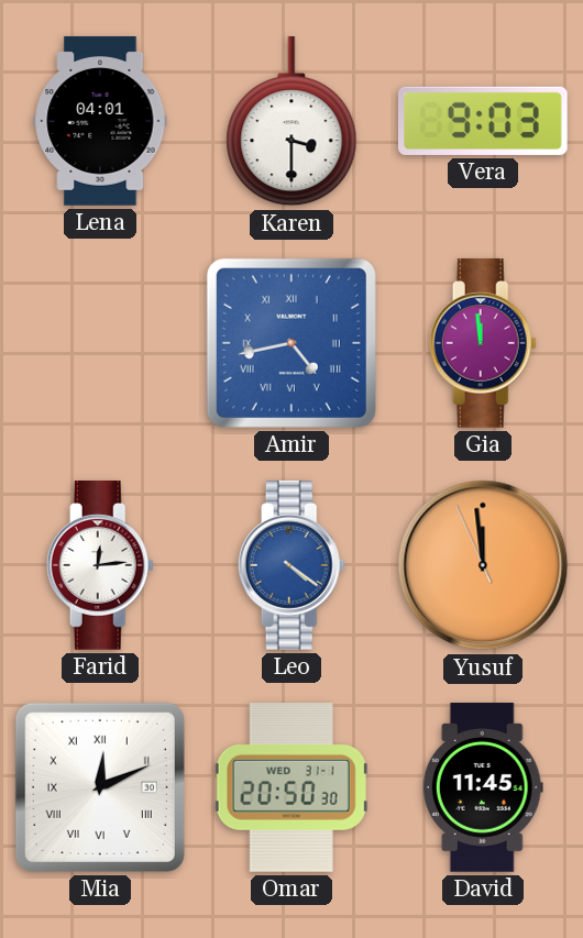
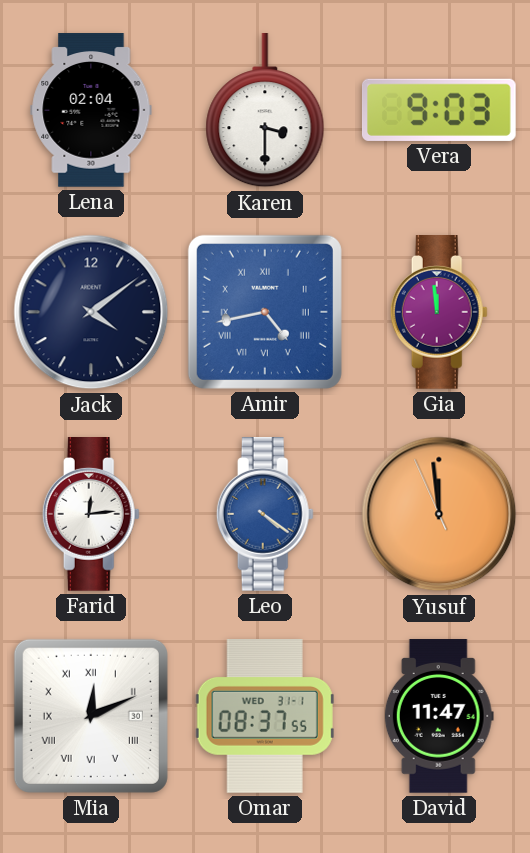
Lena: 04:01 -> 02:04 (91, 110)
Jack: none -> 4:09 (91, 312)
Omar: 20:50 -> 08:37 (265, 717)
David: 11:45 -> 11:47 (439, 716)
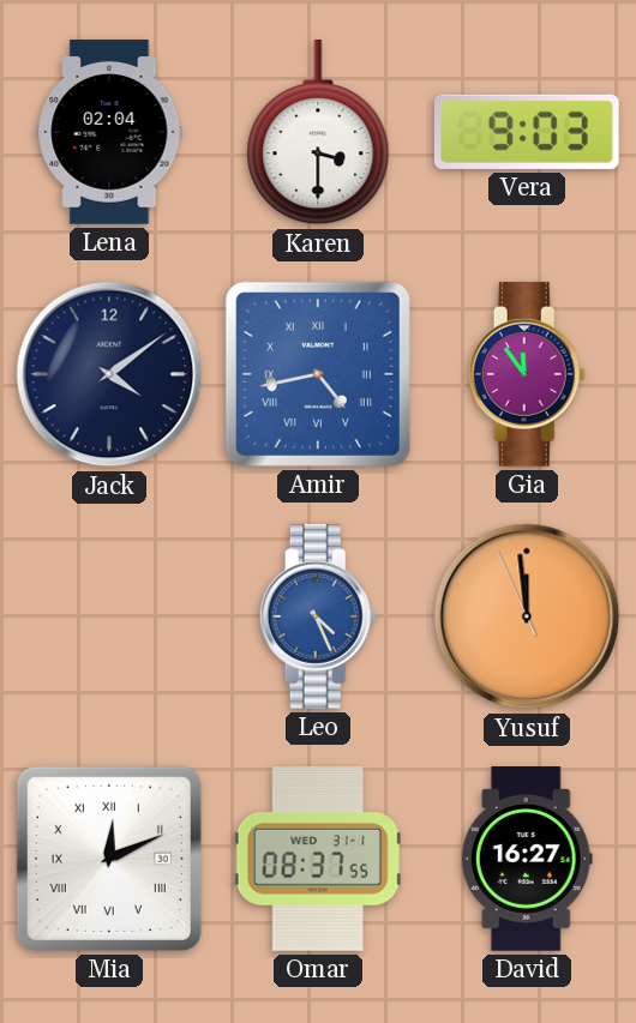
Gia: 11:59 -> 11:54 (527, 374)
Farid: 12:14 -> none (91, 514)
Leo: 4:21 -> 4:26 (318, 616)
David: 11:47 -> 16:27 (527, 859)
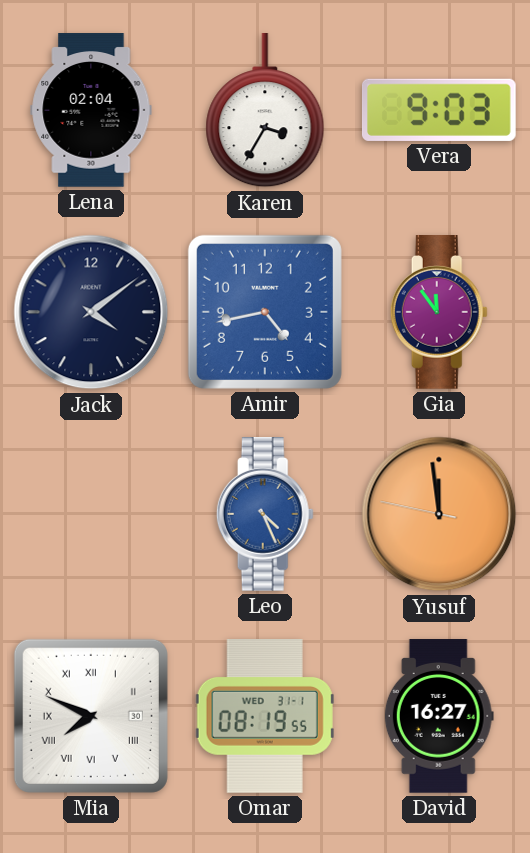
Karen: 3:30 -> 3:35 (265, 111)
Amir numerals: Roman -> Arabic (265, 312)
Yusuf: 11:58:56 -> 11:58:47 (439, 514)
Mia: 12:11 -> 7:49 (91, 716)
Omar: 08:37 -> 08:19 (265, 717)
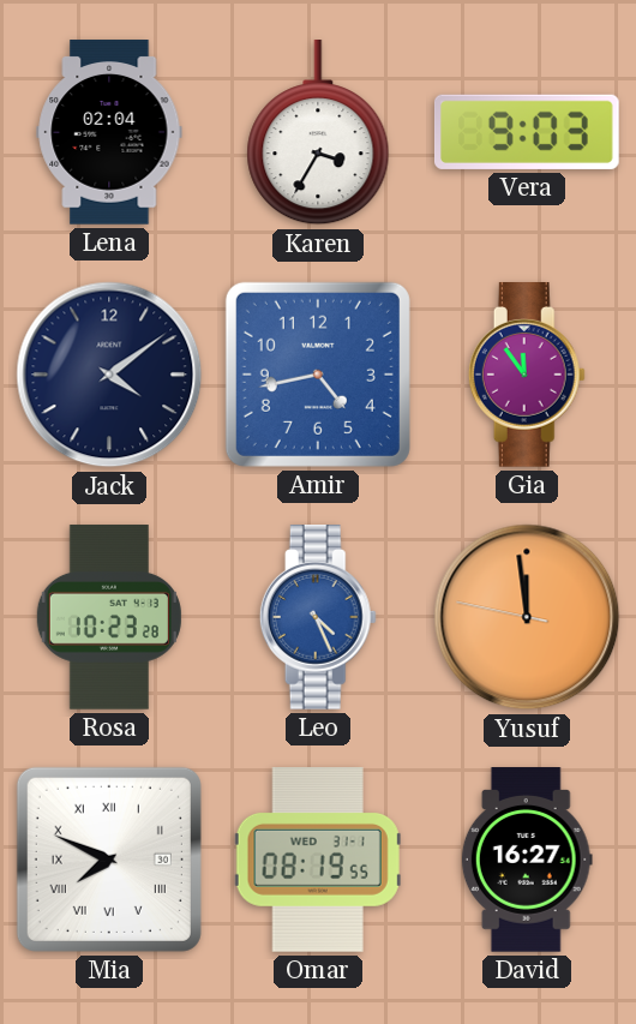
Rosa: none -> 10:23 (109, 617)
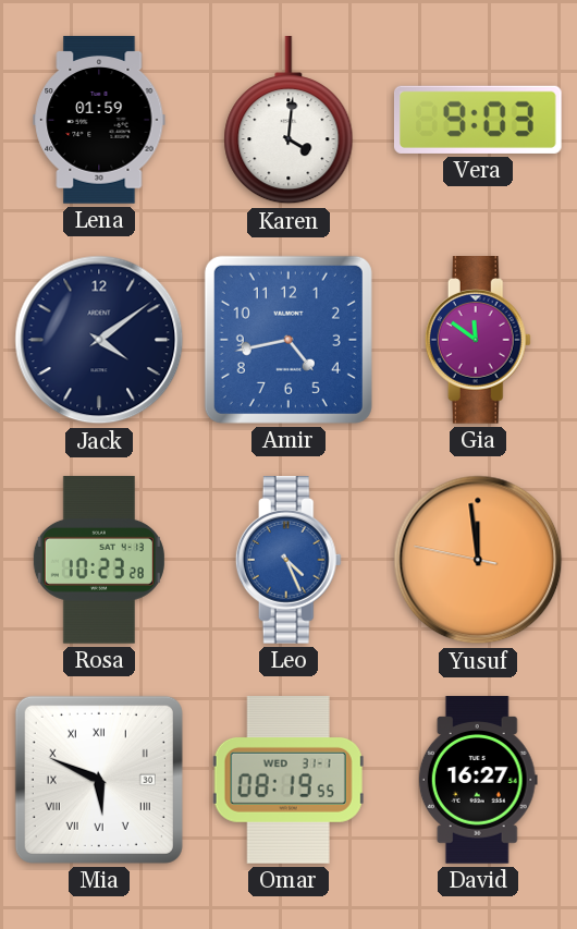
Lena: 02:04 -> 01:59 (99, 120)
Karen: 3:35 -> 4:01 (288, 121)
Gia: 11:54 -> 11:51 (478, 340)
Mia: 7:49 -> 5:49 (99, 780)
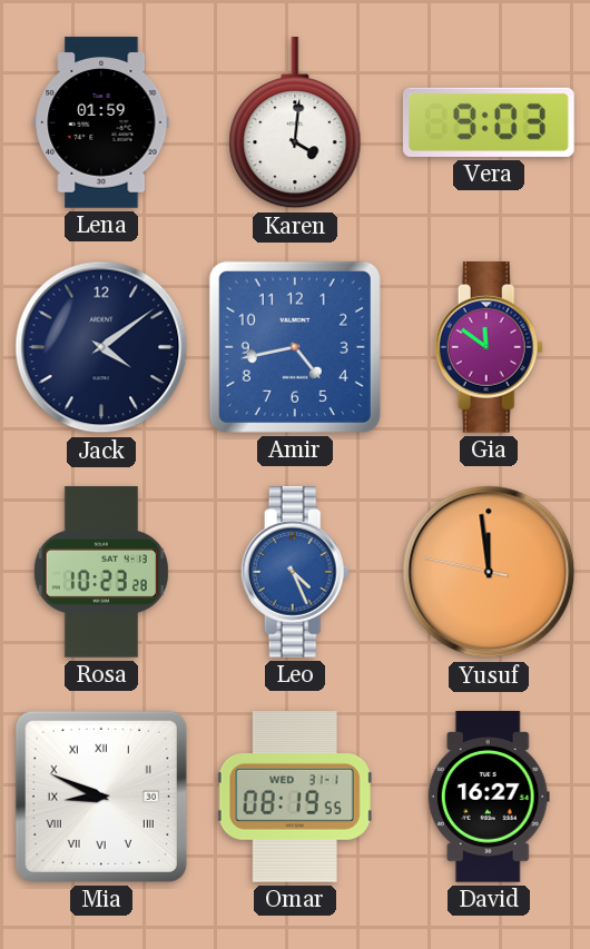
Mia: 5:49 -> 8:49 (101, 797)
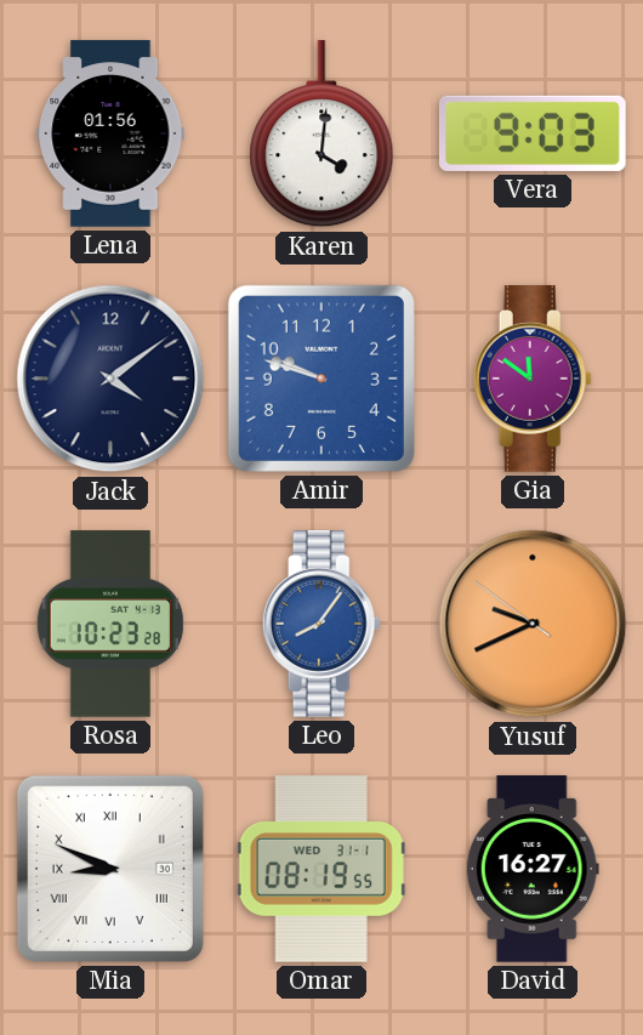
Lena: 01:59 -> 01:56 (110, 133)
Amir: 4:43 -> 9:48 (321, 379)
Leo: 4:26 -> 8:06 (321, 624)
Yusuf: 11:58 -> 9:40 (533, 624)
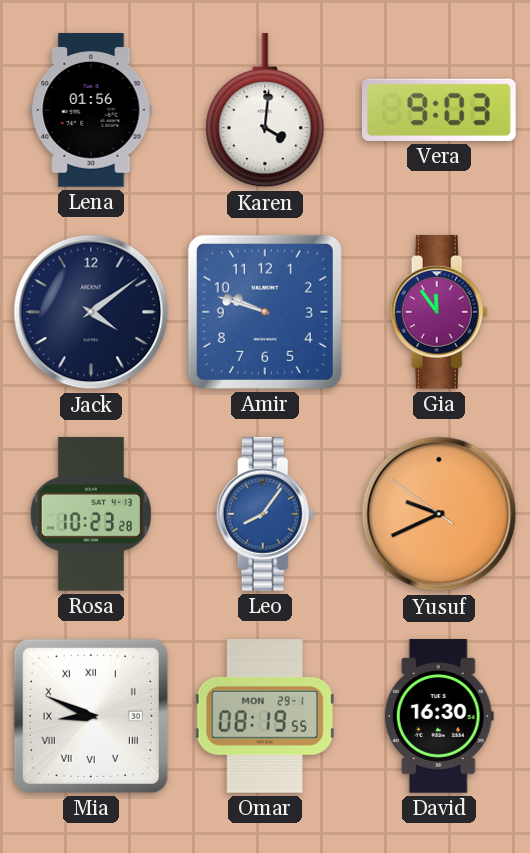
Gia: 11:51 -> 11:54 (439, 312)
Omar date: WED 31-1 -> MON 29-1 (265, 717)
David: 16:27 -> 16:30 (439, 716)
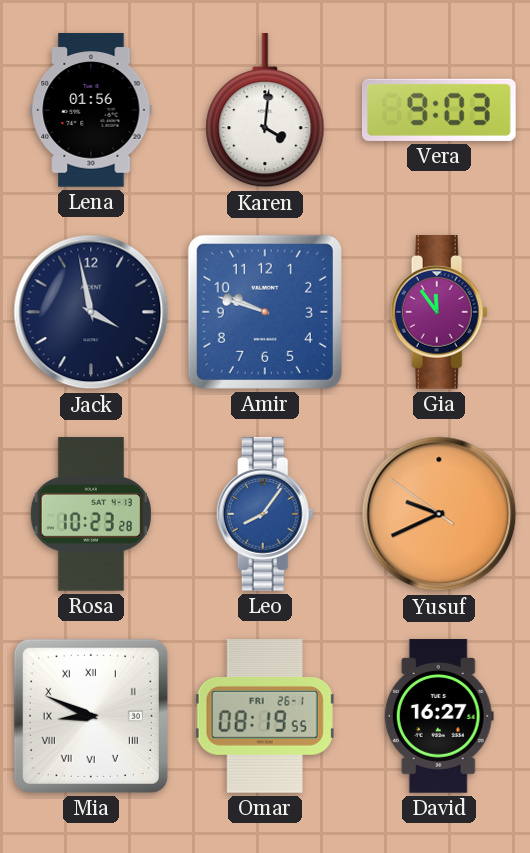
Jack: 4:09 -> 3:58 (91, 312)
Omar date: MON 29-1 -> FRI 26-1 (265, 717)
David: 16:30 -> 16:27 (439, 716)
